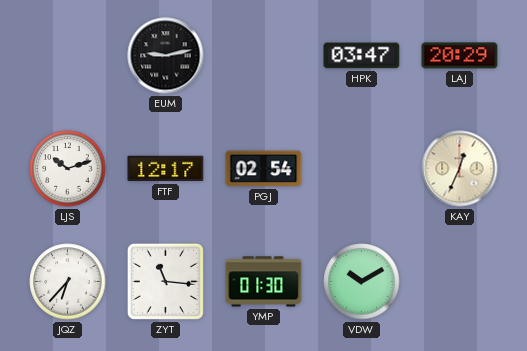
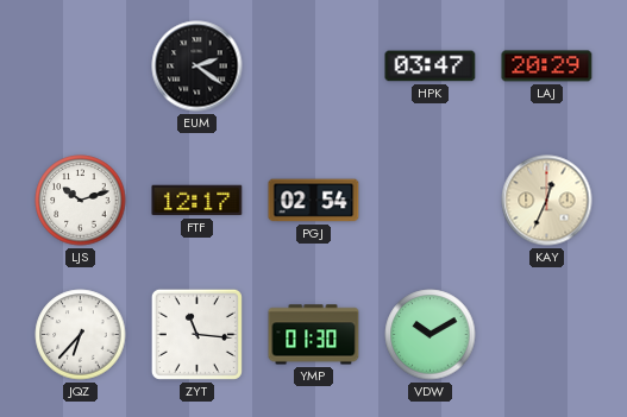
EUM: 9:13 -> 2:21 (197, 67)
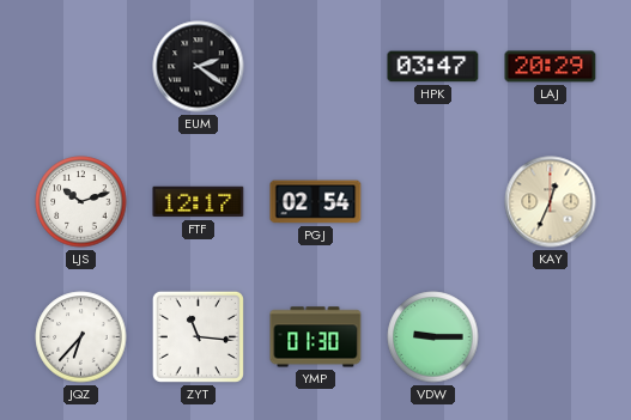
VDW: 10:10 -> 9:15 (433, 337)
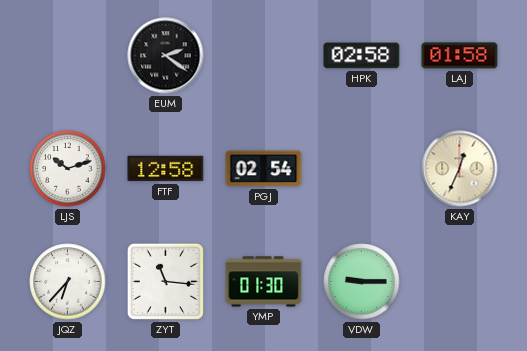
HPK: 03:47 -> 02:58 (362, 56)
LAJ: 20:29 -> 01:58 (460, 56)
FTF: 12:17 -> 12:58 (166, 169)
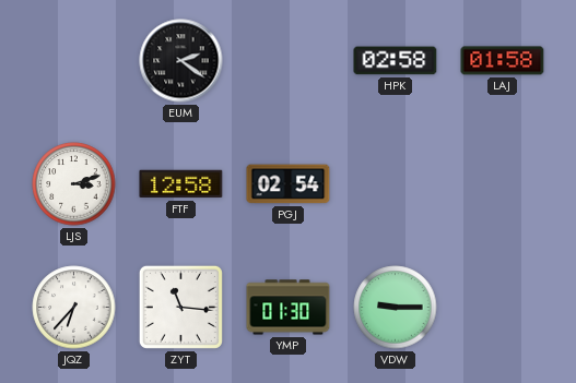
LJS: 10:12 -> 3:12 (74, 184)
KAY: 12:34 -> none (460, 169)
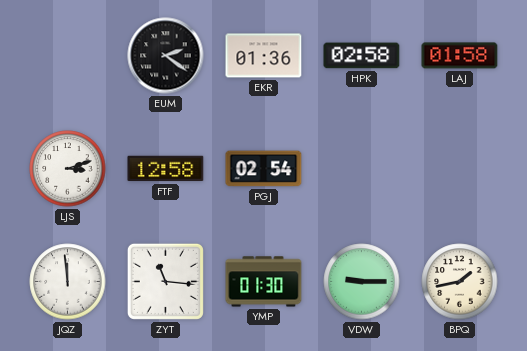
EKR: none -> 01:36 (264, 56)
JQZ: 6:37 -> 11:59 (68, 282)
BPQ: none -> 1:43 (460, 282)
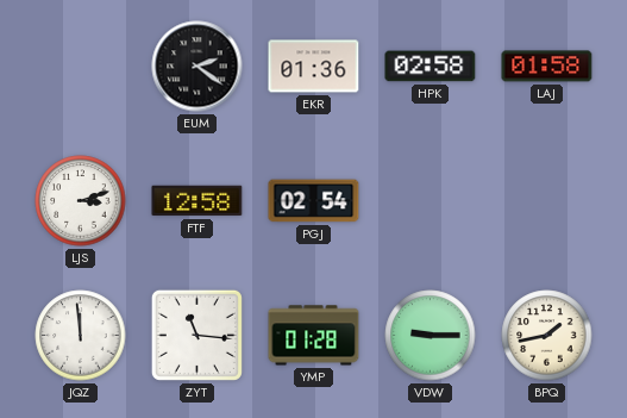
YMP: 01:30 -> 01:28 (314, 336)
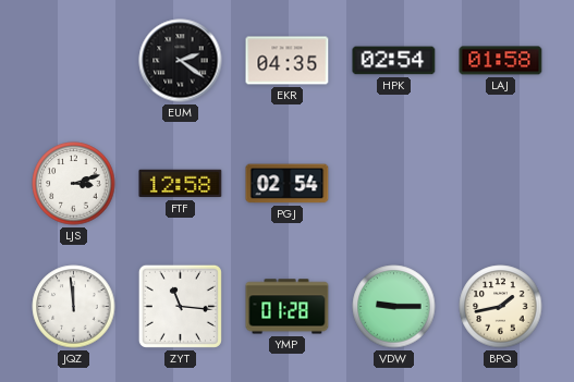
EKR: 01:36 -> 04:35 (288, 61)
HPK: 02:58 -> 02:54 (394, 61)
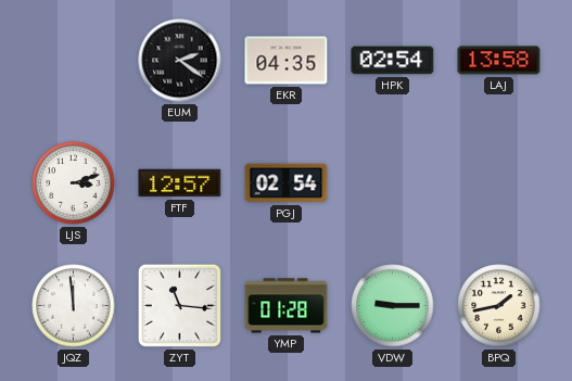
LAJ: 01:58 -> 13:58 (499, 61)
FTF: 12:58 -> 12:57 (180, 183)
